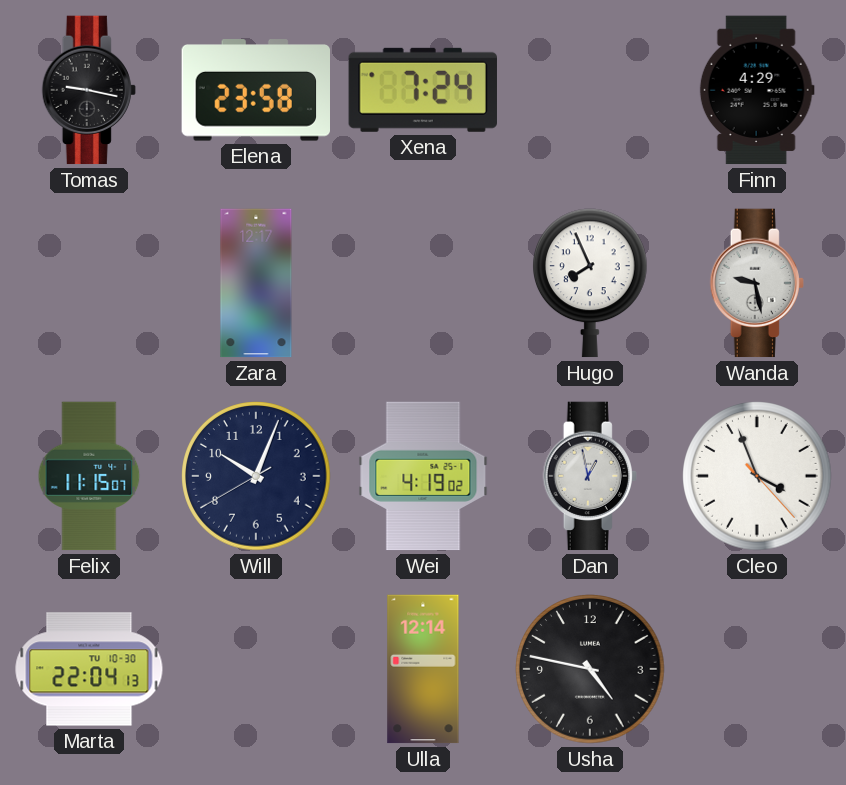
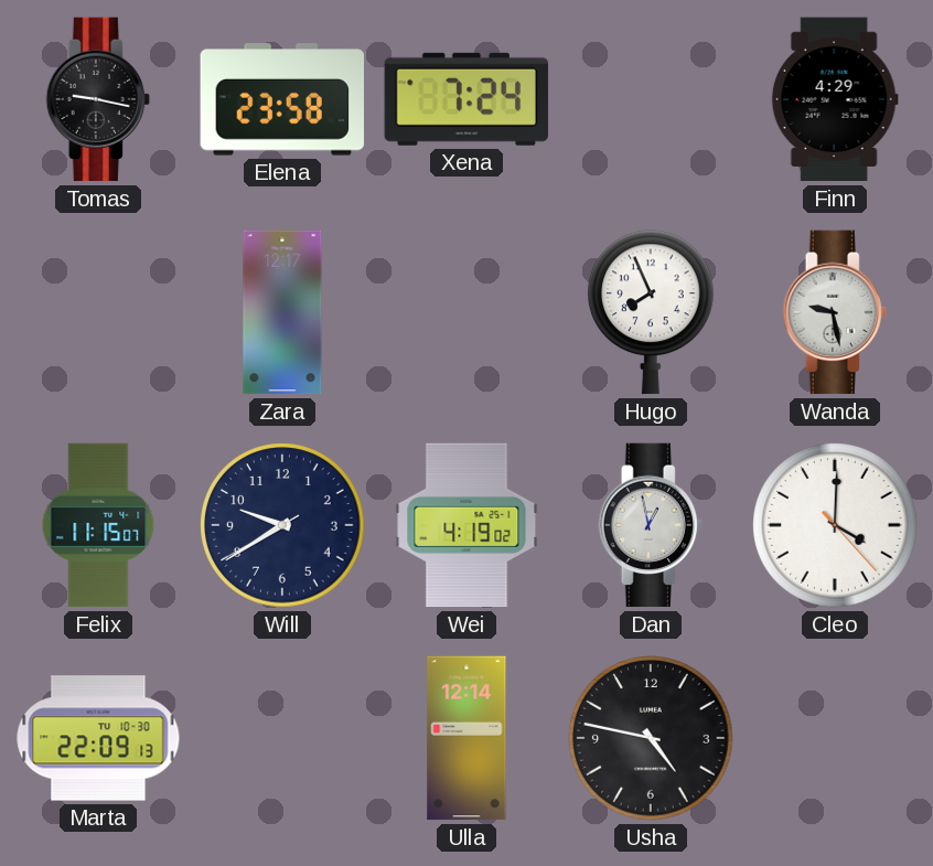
Will: 10:03 -> 9:39 (282, 525)
Cleo: 3:56 -> 4:00 (835, 525)
Marta: 22:04 -> 22:09 (98, 738)
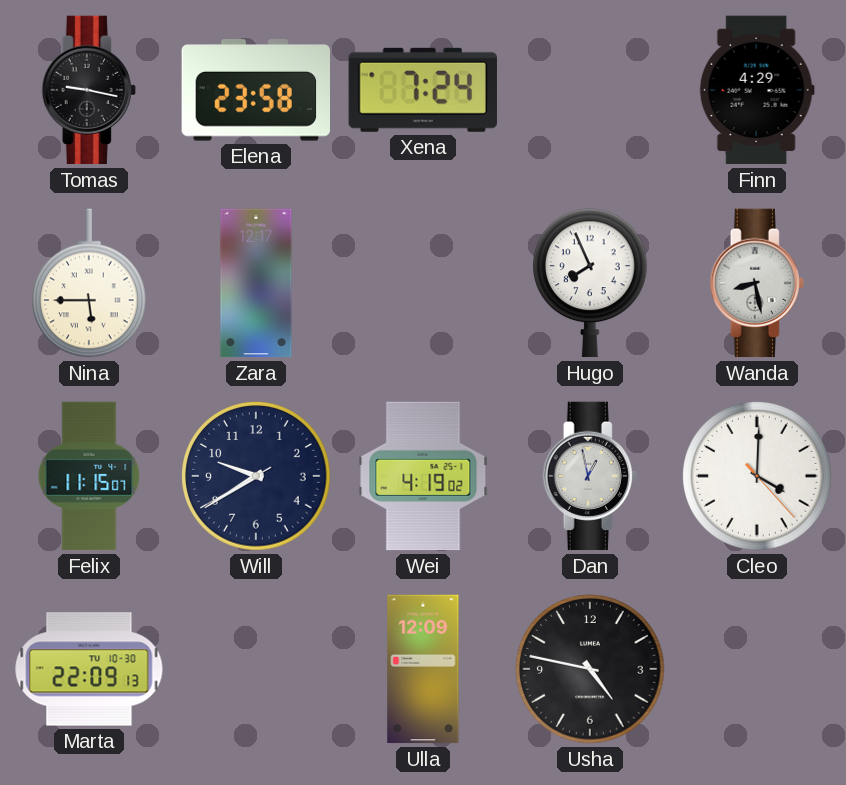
Nina: none -> 5:45 (90, 283)
Wanda: 9:28 -> 8:28 (757, 283)
Ulla: 12:14 -> 12:09 (423, 669)
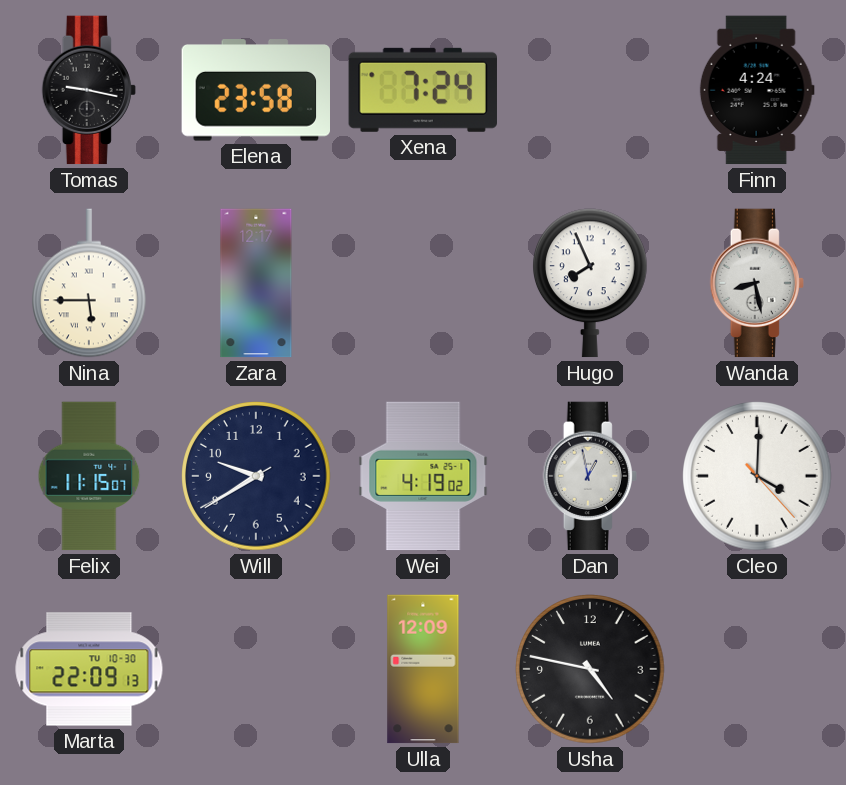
Finn: 4:29 -> 4:24 (757, 90)
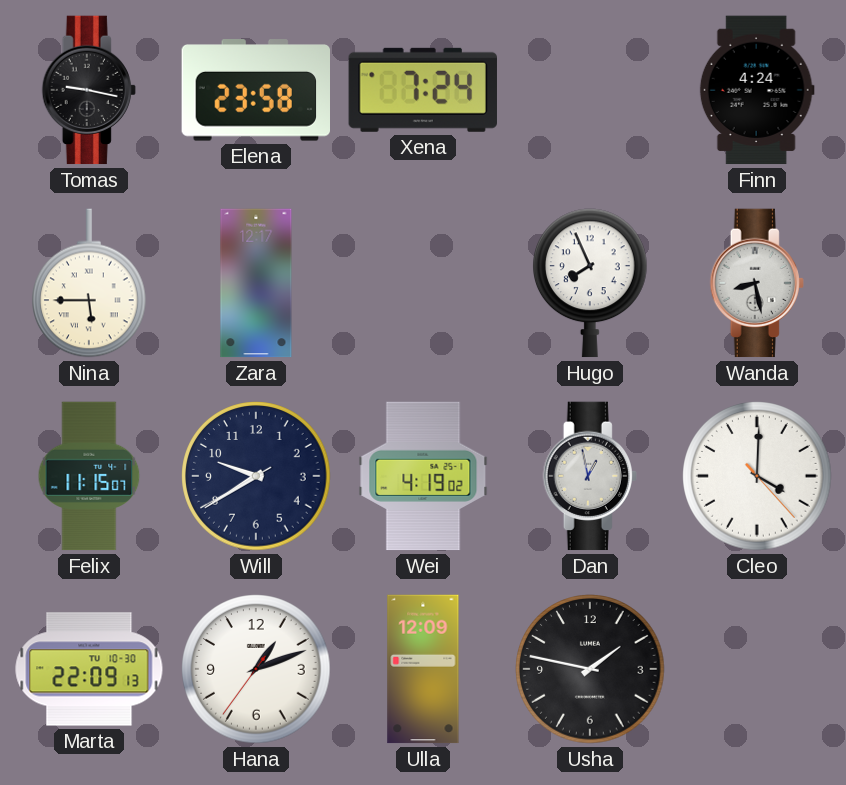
Hana: none -> 1:11 (256, 669)
Usha: 4:47 -> 1:47 (590, 669)
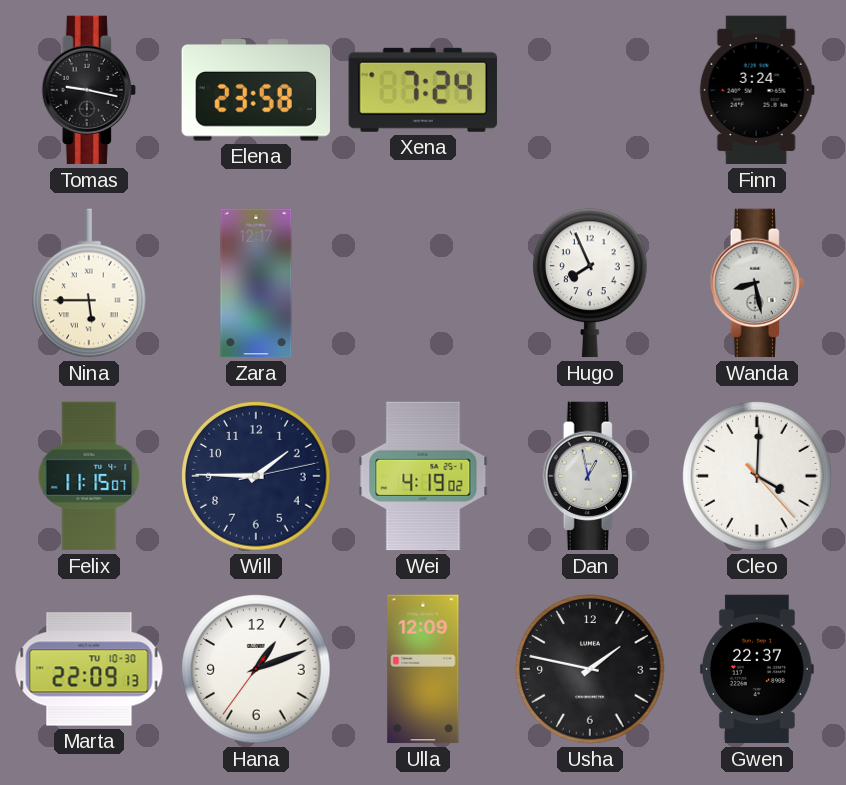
Finn: 4:24 -> 3:24 (757, 90)
Will: 9:39 -> 1:45 (256, 476)
Gwen: none -> 22:37 (757, 669)
